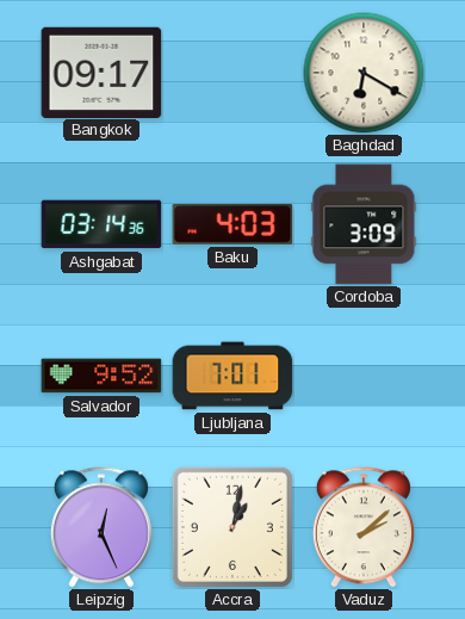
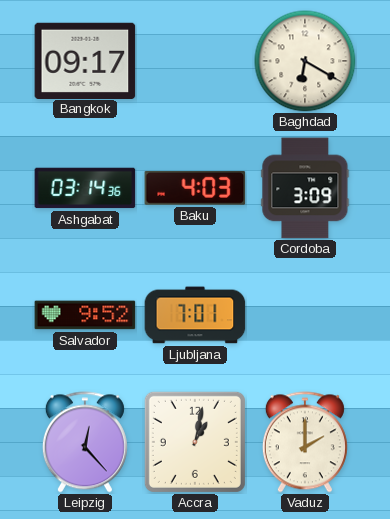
Leipzig: 12:26 -> 12:23 (85, 442)
Vaduz: 2:08 -> 2:00 (305, 442)
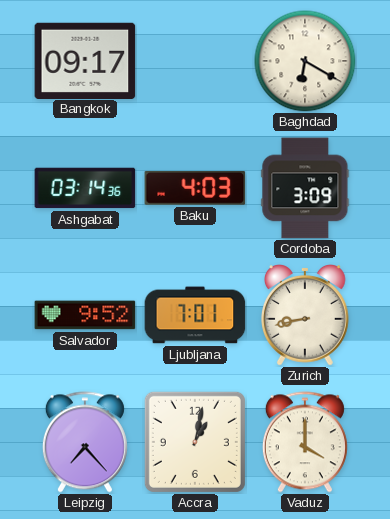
Zurich: none -> 8:43 (306, 315)
Leipzig: 12:23 -> 7:23 (85, 442)
Vaduz: 2:00 -> 4:00 (305, 442)
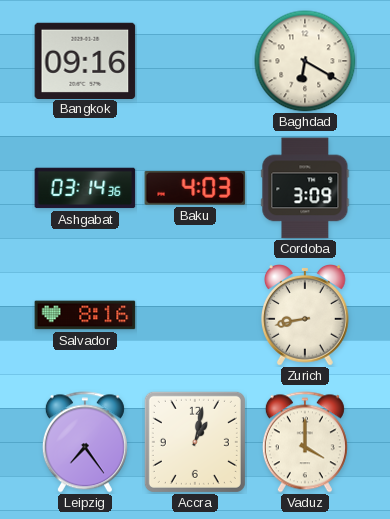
Bangkok: 09:17 -> 09:16 (85, 60)
Salvador: 9:52 -> 8:16 (85, 315)
Ljubljana: 7:01 -> none (195, 315)
Leipzig: 7:23 -> 7:24 (85, 442)
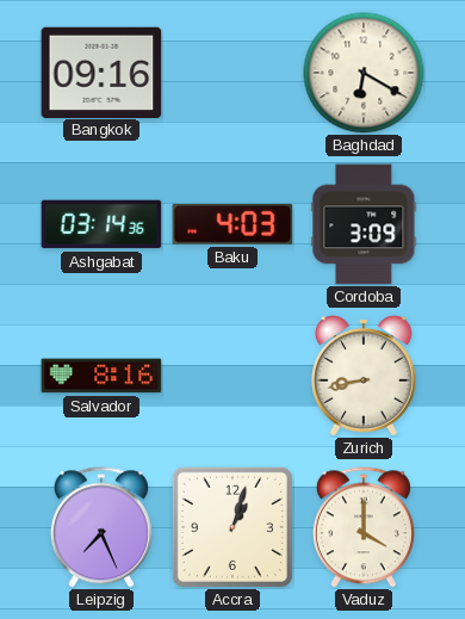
Leipzig: 7:24 -> 7:26 (101, 527)
Accra: 1:02 -> 1:03 (232, 527)
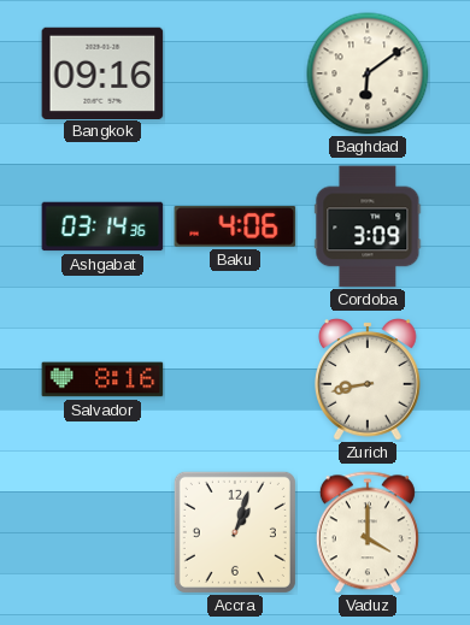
Baghdad: 6:20 -> 6:09 (368, 73)
Baku: 4:03 -> 4:06 (235, 226)
Leipzig: 7:26 -> none (101, 527)
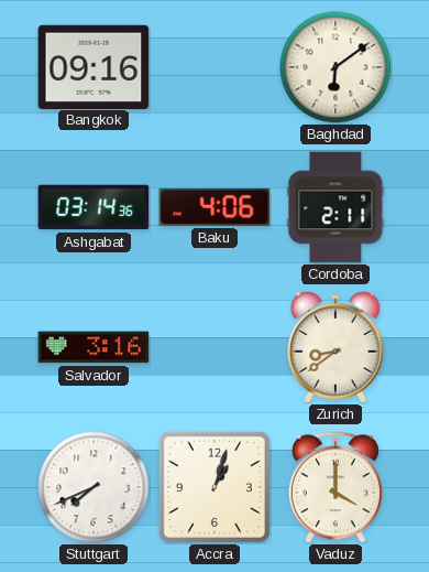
Cordoba: 3:09 -> 2:11 (335, 207)
Salvador: 8:16 -> 3:16 (94, 347)
Zurich: 8:43 -> 8:39 (337, 347)
Stuttgart: none -> 7:41 (94, 487)
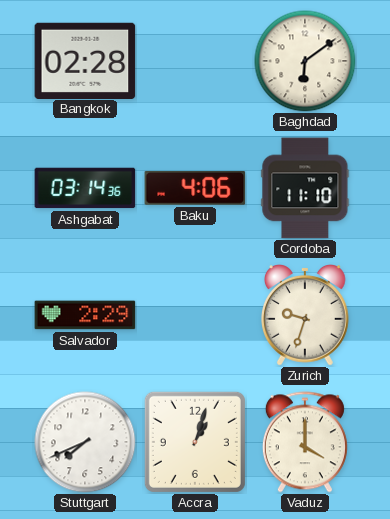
Bangkok: 09:16 -> 02:28 (85, 60)
Cordoba: 2:11 -> 11:10 (305, 188)
Salvador: 3:16 -> 2:29 (85, 315)
Zurich: 8:39 -> 9:33 (306, 315)
